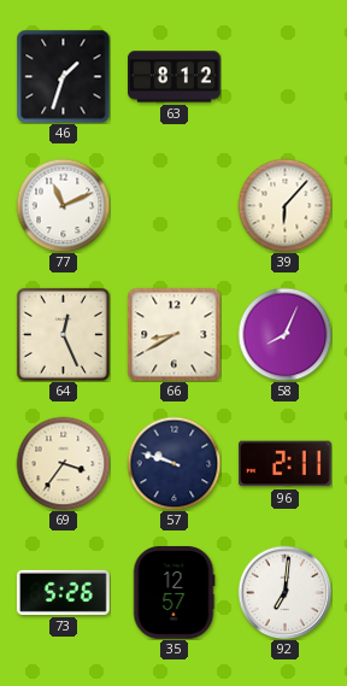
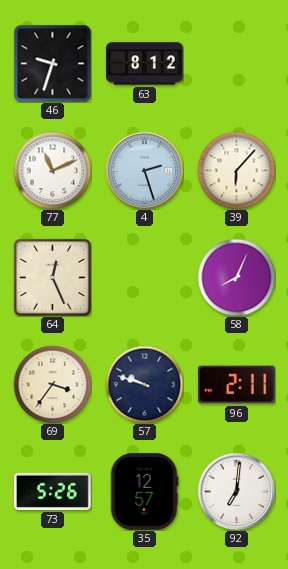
46: 1:33 -> 9:33 (52, 63)
4: none -> 2:27 (144, 170)
66: 8:40 -> none (173, 334)
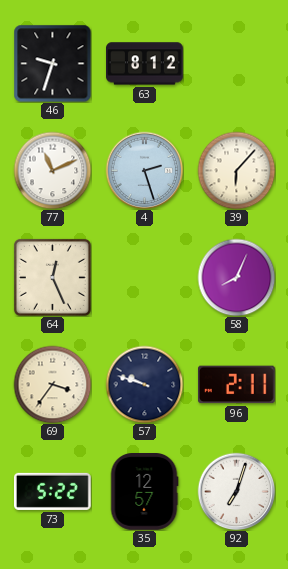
73: 5:26 -> 5:22 (53, 491)
92: 7:01 -> 7:03 (236, 491)
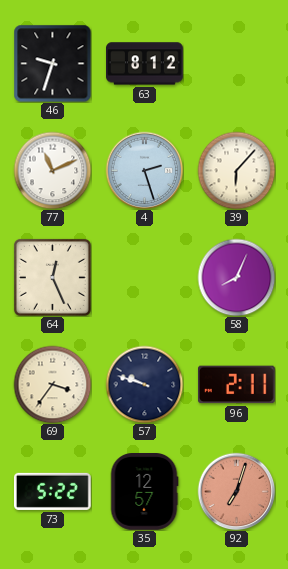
92 dial: white -> salmon (236, 491)
